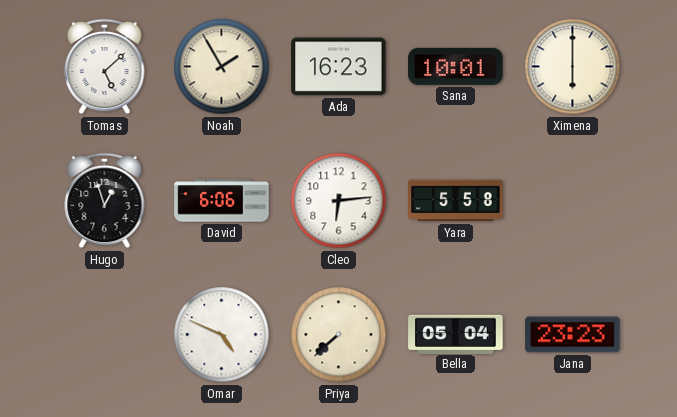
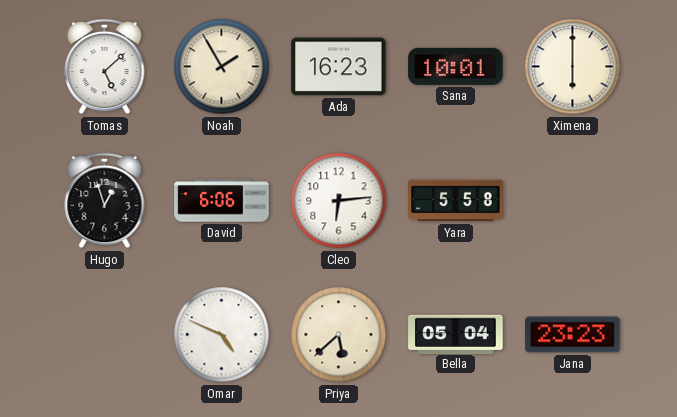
Priya: 7:38 -> 5:38 (339, 335)
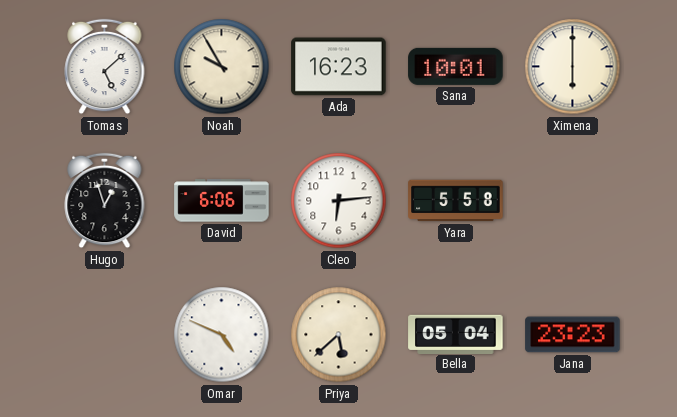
Noah: 1:55 -> 9:55 (222, 67)
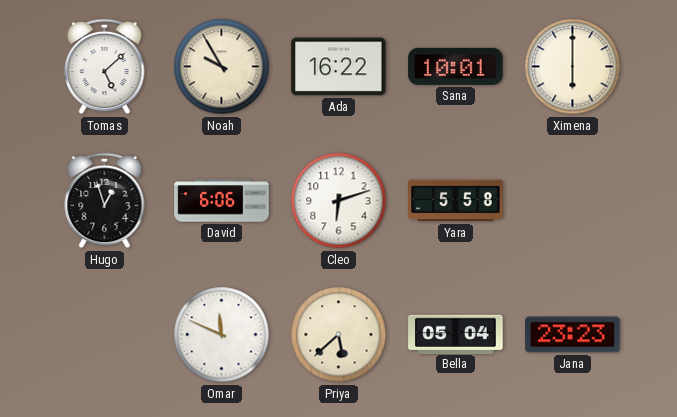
Ada: 16:23 -> 16:22 (339, 67)
Cleo: 6:14 -> 6:12 (339, 201)
Omar: 4:49 -> 11:49 (222, 335)
